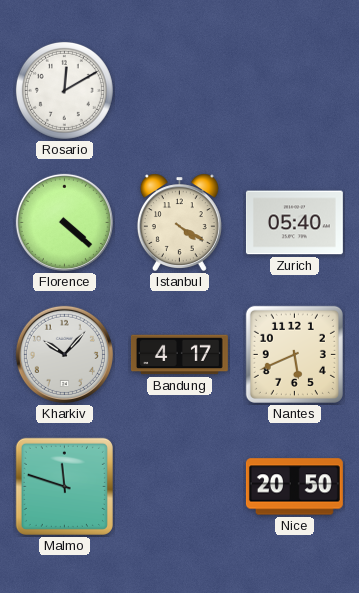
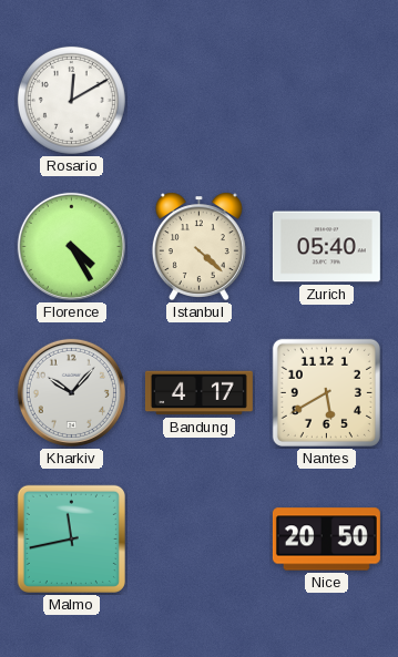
Florence: 4:22 -> 4:25 (71, 246)
Istanbul: 4:20 -> 4:22 (198, 246)
Nantes: 5:41 -> 5:40 (326, 392)
Malmo: 11:48 -> 11:43 (71, 538)
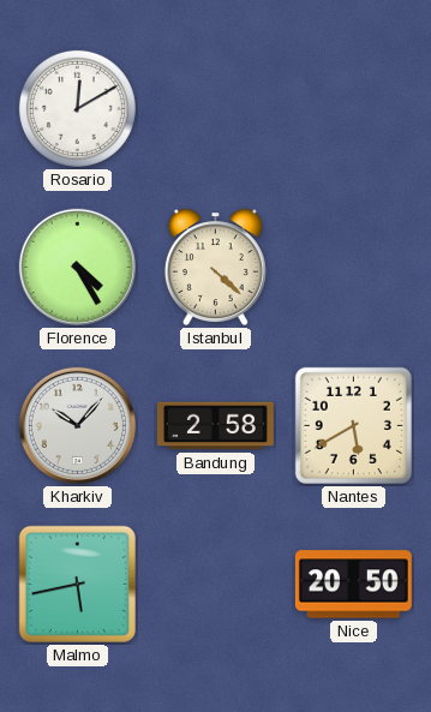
Zurich: 05:40 -> none (326, 247)
Bandung: 4:17 -> 2:58 (215, 426)
Malmo: 11:43 -> 5:43 (77, 584)
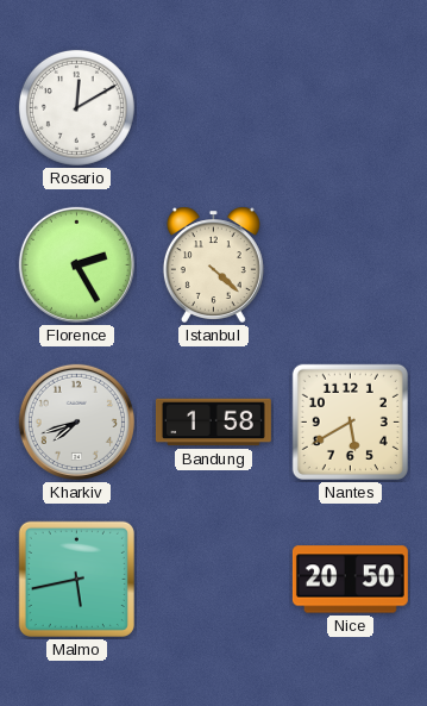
Florence: 4:25 -> 2:25 (76, 264)
Kharkiv: 10:07 -> 7:42 (76, 421)
Bandung: 2:58 -> 1:58 (213, 423)
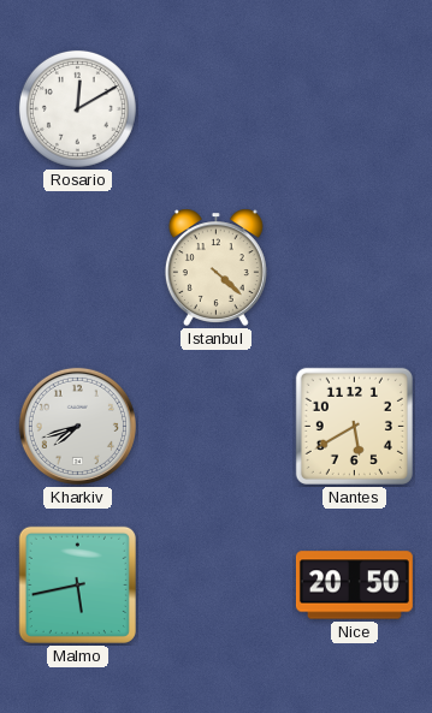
Florence: 2:25 -> none (76, 264)
Bandung: 1:58 -> none (213, 423)
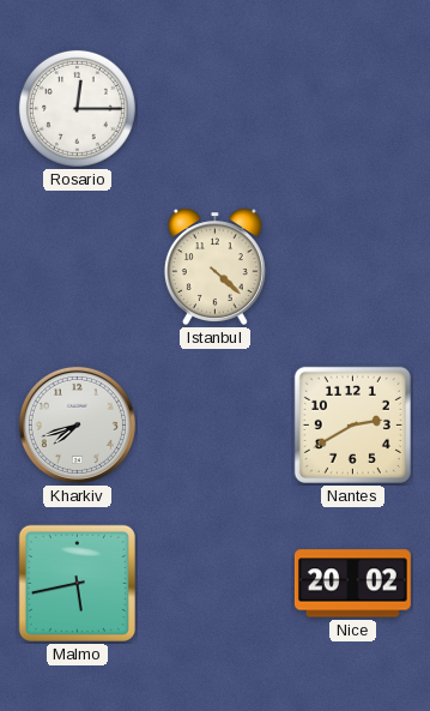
Rosario: 12:10 -> 12:15 (77, 108)
Nantes: 5:40 -> 2:40 (352, 424)
Nice: 20:50 -> 20:02 (352, 584)
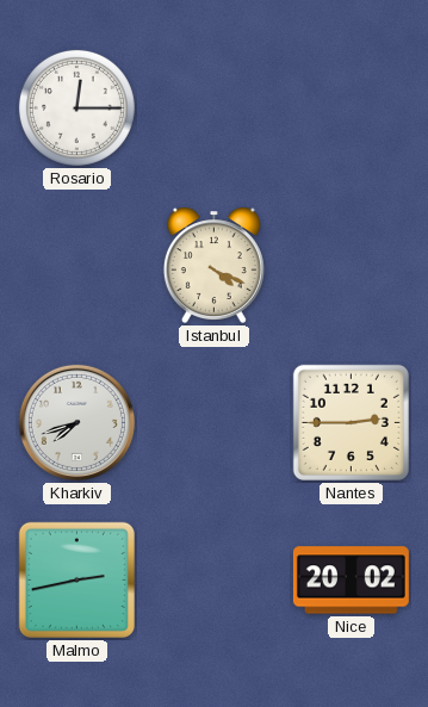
Istanbul: 4:22 -> 4:19 (213, 265)
Nantes: 2:40 -> 2:45 (351, 422)
Malmo: 5:43 -> 2:43 (76, 579)
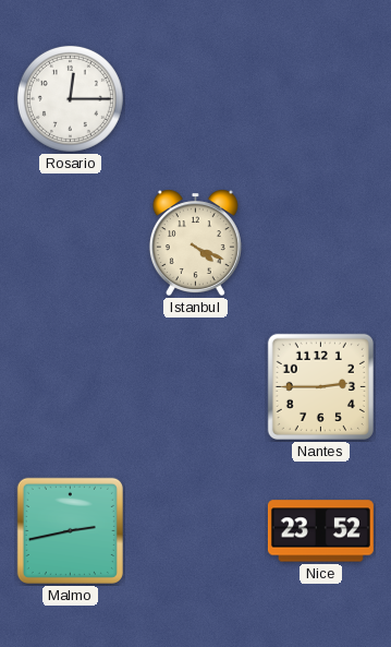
Kharkiv: 7:42 -> none (76, 422)
Nice: 20:02 -> 23:52 (320, 531)
